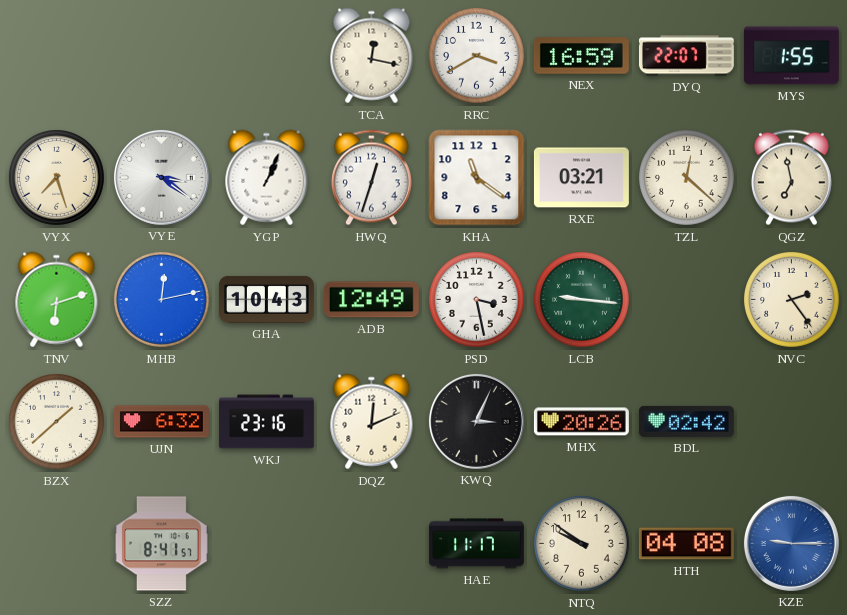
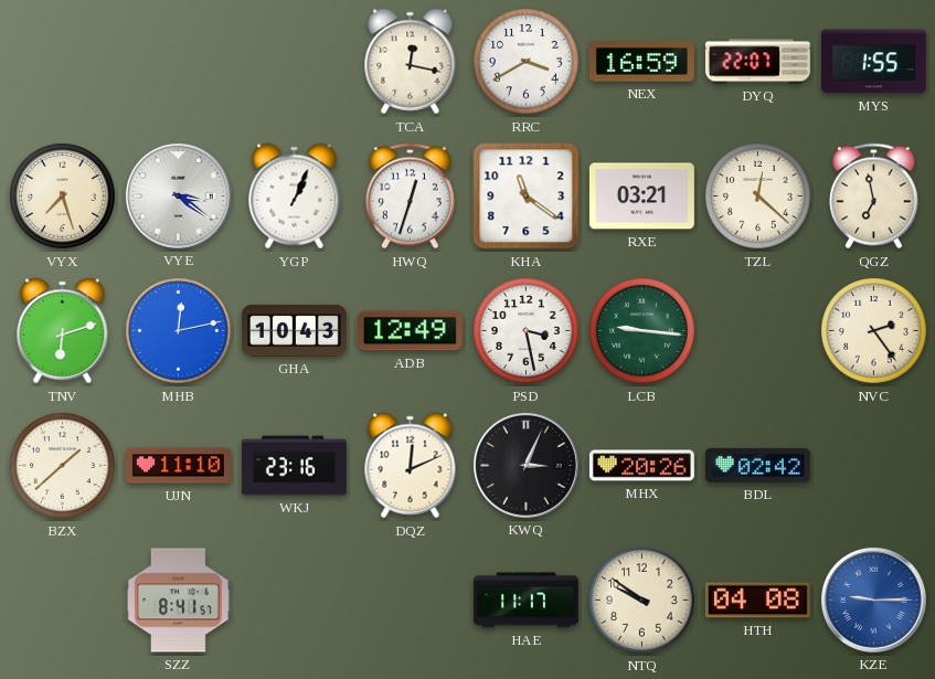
UJN: 6:32 -> 11:10 (178, 466)
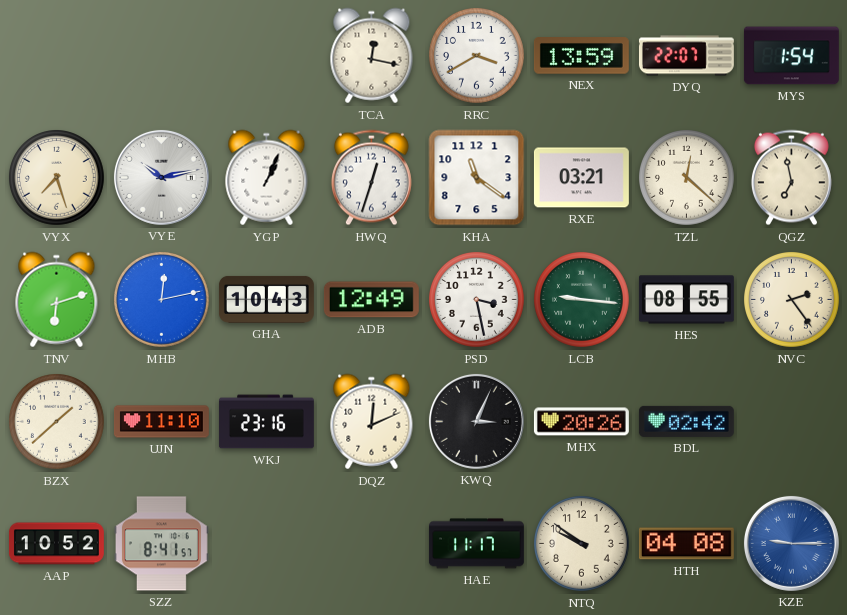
NEX: 16:59 -> 13:59 (581, 56)
MYS: 1:55 -> 1:54 (791, 56)
VYE: 3:21 -> 10:13 (161, 177)
HES: none -> 08:55 (686, 300)
AAP: none -> 10:52 (56, 544)
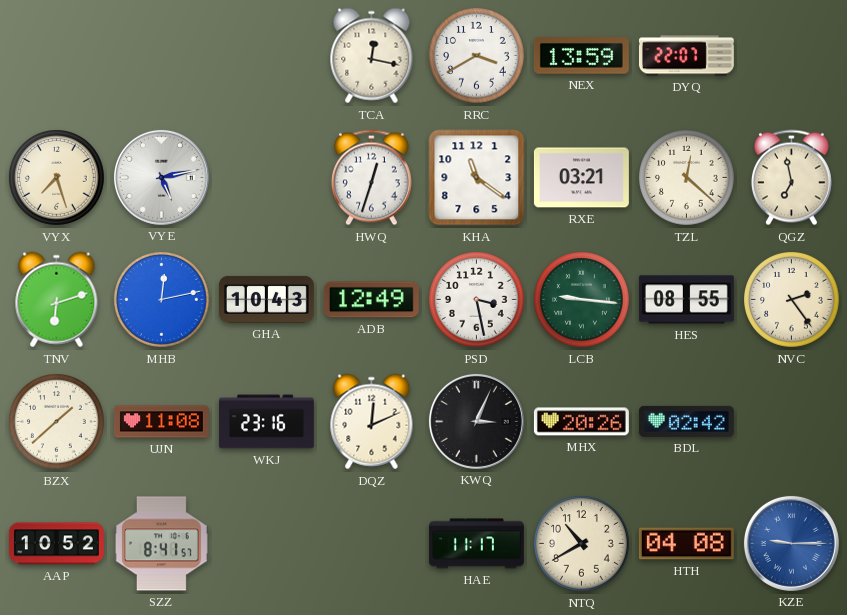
MYS: 1:54 -> none (791, 56)
VYE: 10:13 -> 5:13 (161, 177)
YGP: 1:04 -> none (267, 178)
UJN: 11:10 -> 11:08 (161, 422)
NTQ: 9:51 -> 10:40 (582, 544)
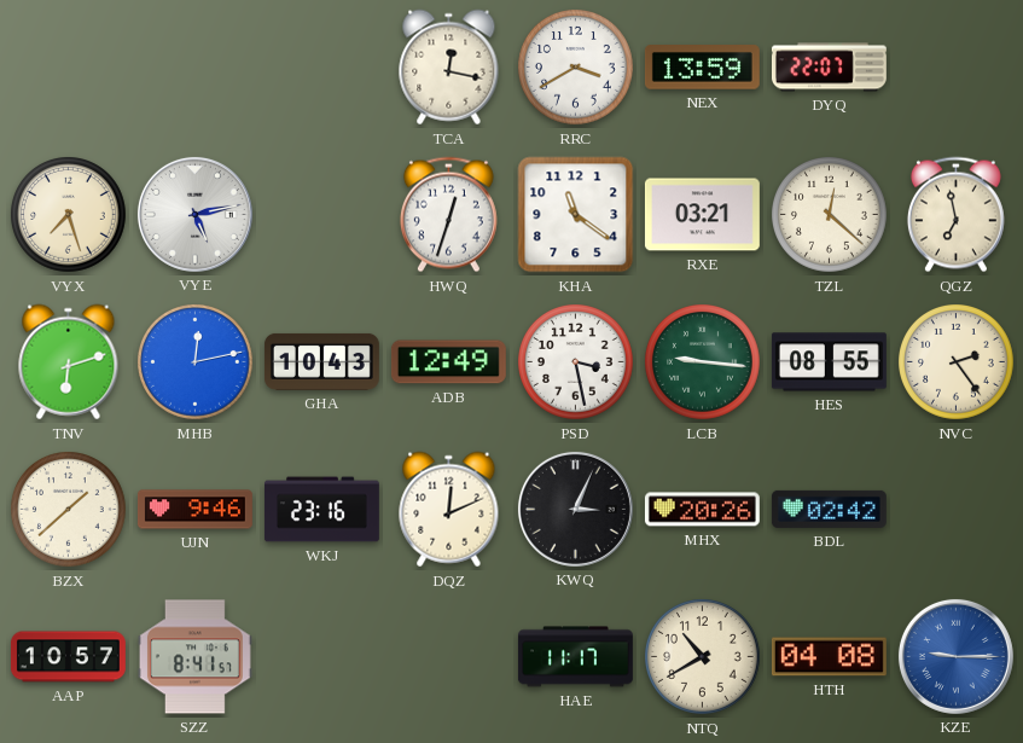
UJN: 11:08 -> 9:46 (194, 510)
AAP: 10:52 -> 10:57 (68, 657)
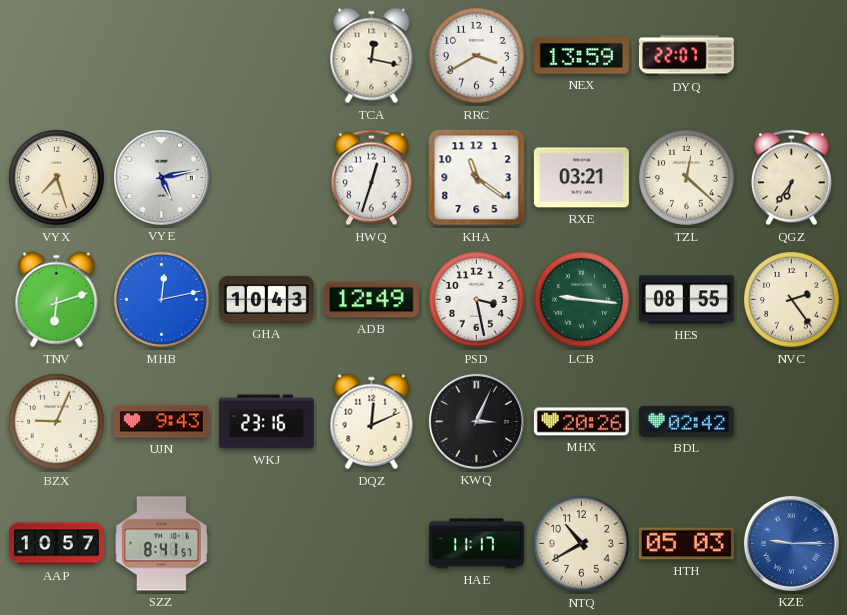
QGZ: 6:58 -> 6:36 (791, 178)
BZX: 1:38 -> 9:04 (57, 422)
UJN: 9:46 -> 9:43 (161, 422)
HTH: 04:08 -> 05:03 (686, 544)
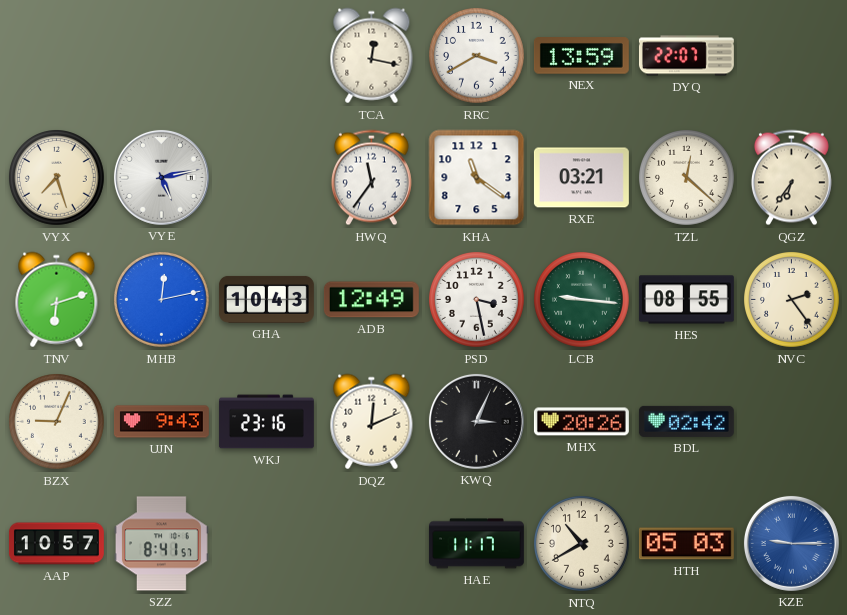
HWQ: 12:33 -> 11:36 (371, 178)
